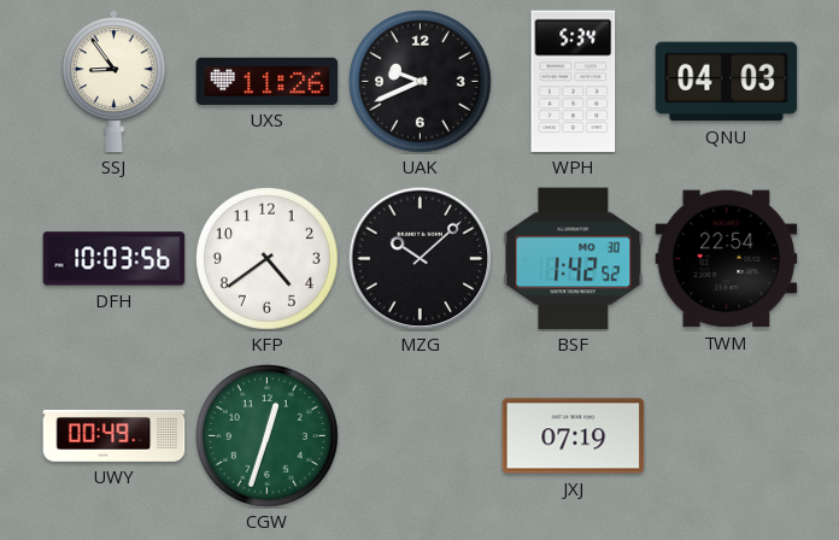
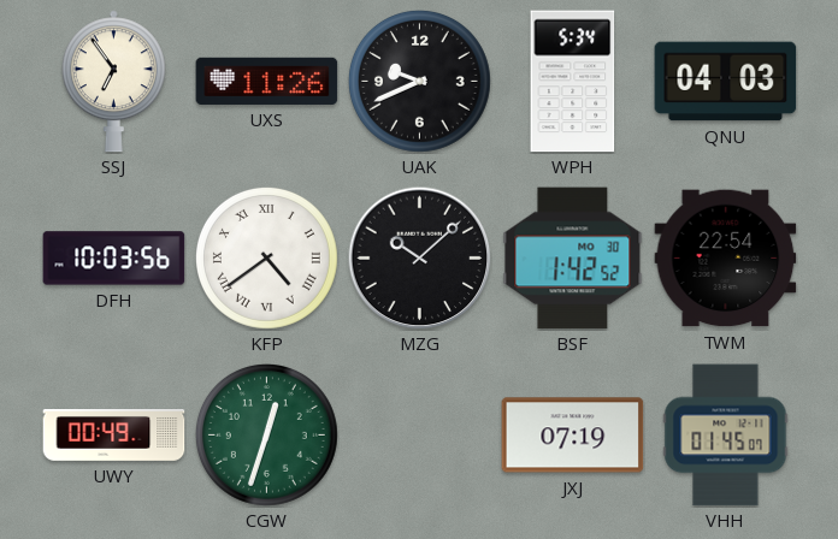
SSJ: 8:54 -> 6:54 (113, 82)
KFP numerals: Arabic -> Roman (266, 257)
VHH: none -> 01:45 (726, 436)
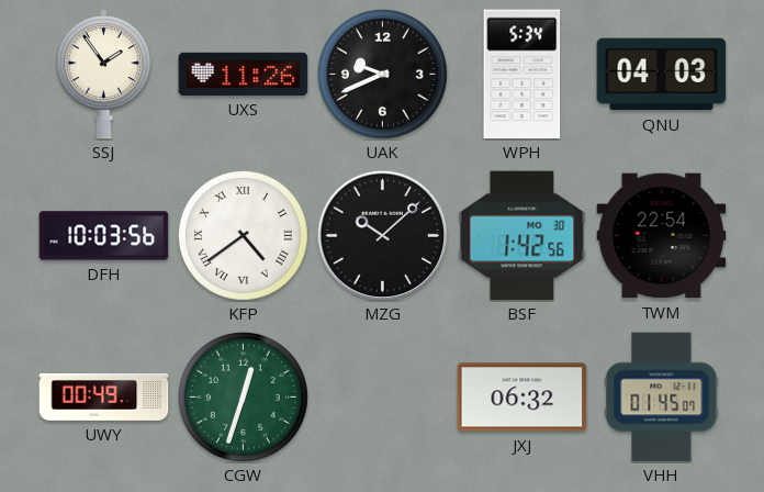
SSJ: 6:54 -> 1:54 (103, 75)
BSF: 1:42:52 -> 1:42:56 (523, 236)
JXJ: 07:19 -> 06:32 (523, 398)
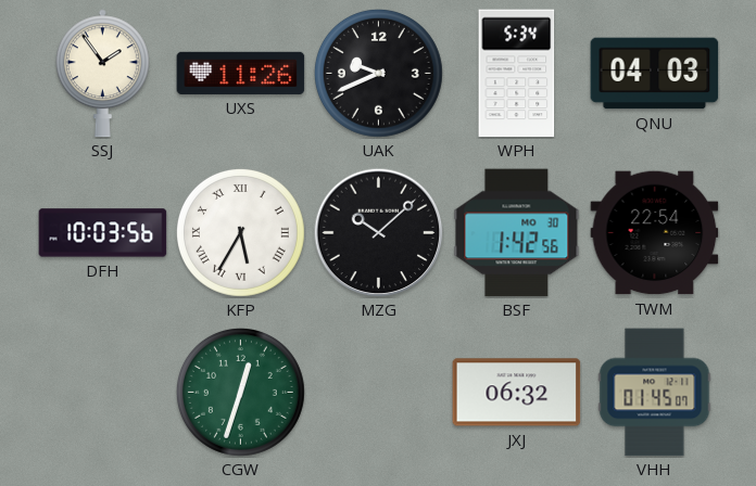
KFP: 4:39 -> 5:35 (240, 232)
UWY: 00:49 -> none (104, 398)
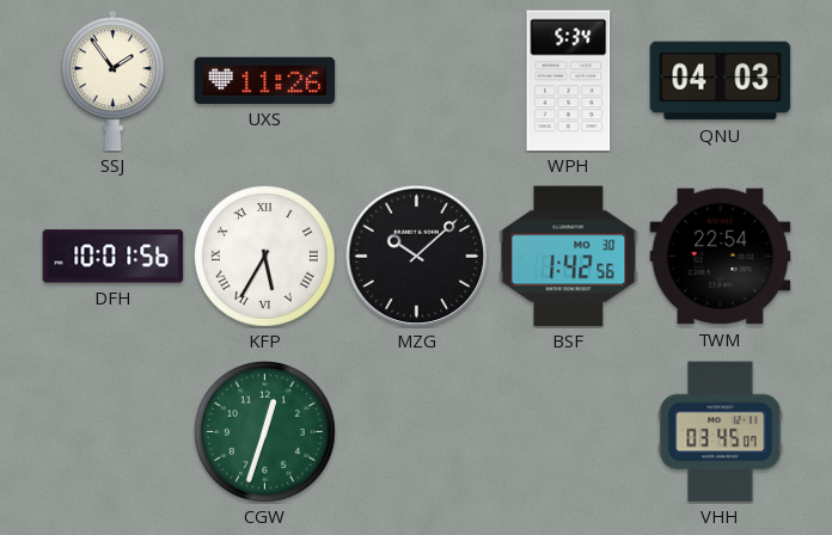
UAK: 9:41 -> none (378, 73)
DFH: 10:03 -> 10:01 (114, 257)
JXJ: 06:32 -> none (517, 393)
VHH: 01:45 -> 03:45 (721, 432)
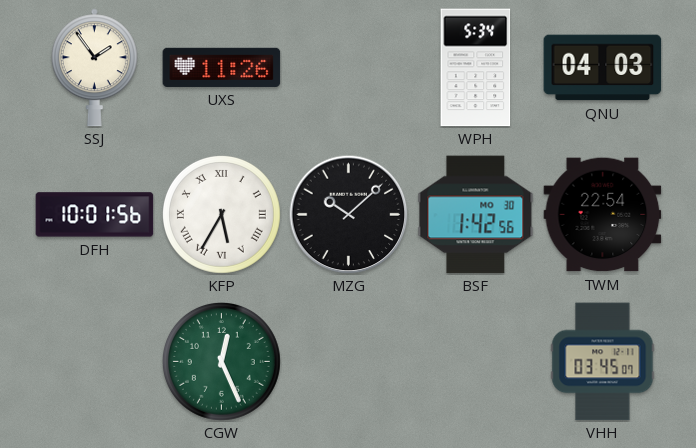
CGW: 12:33 -> 12:26 (221, 361)
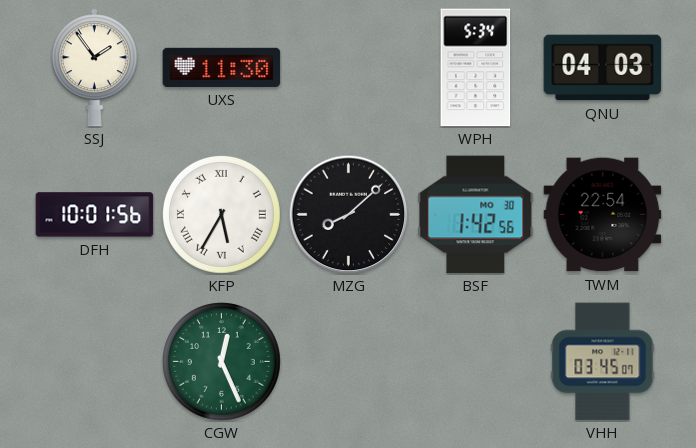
UXS: 11:26 -> 11:30 (222, 67)
MZG: 10:08 -> 8:08 (348, 214)
